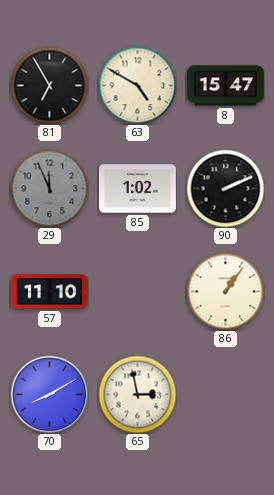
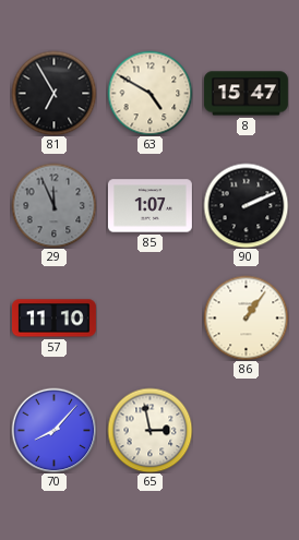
85: 1:02 -> 1:07 (149, 206)
70: 8:10 -> 8:07 (53, 430)
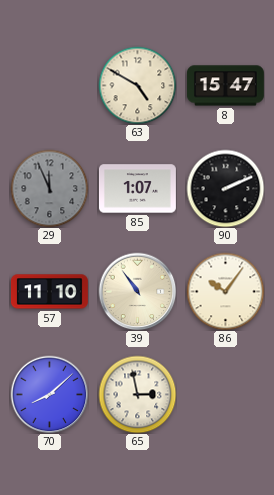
81: 6:55 -> none (53, 93)
39: none -> 10:54 (137, 291)
86: 1:06 -> 10:06 (225, 291)
70: 8:07 -> 8:08 (49, 394)
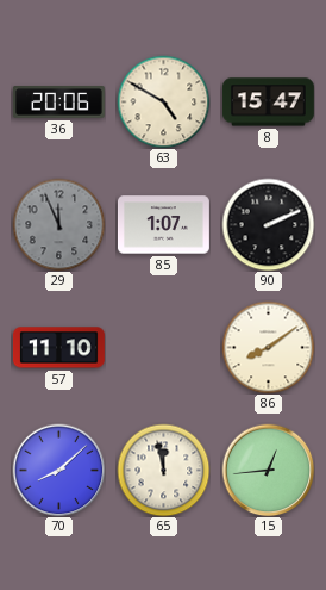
36: none -> 20:06 (58, 103)
39: 10:54 -> none (137, 291)
86: 10:06 -> 8:09 (268, 347)
65: 2:58 -> 11:58 (163, 470)
15: none -> 12:44 (268, 470)
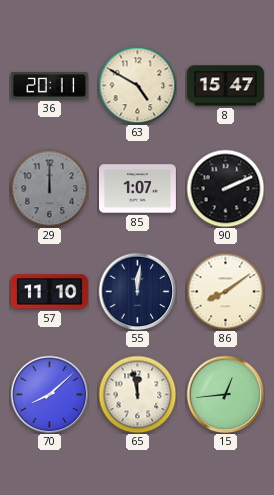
36: 20:06 -> 20:11 (49, 86)
29: 11:56 -> 12:00 (49, 188)
55: none -> 12:01 (137, 291)
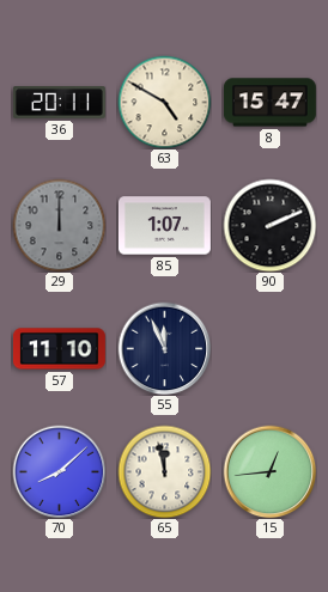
55: 12:01 -> 11:56 (164, 348)
86: 8:09 -> none (225, 291)
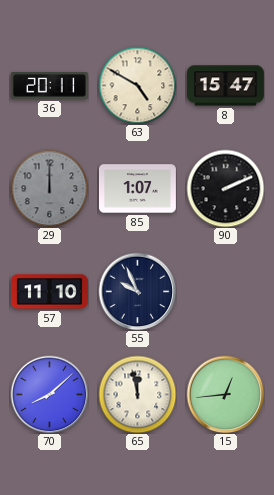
55: 11:56 -> 9:56 (137, 291)
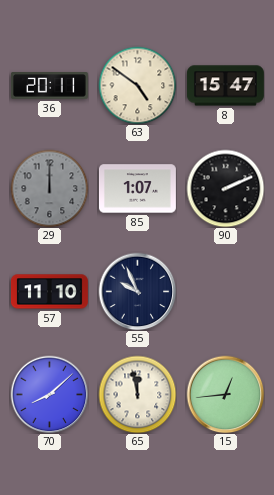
63: 4:50 -> 4:51 (137, 85)
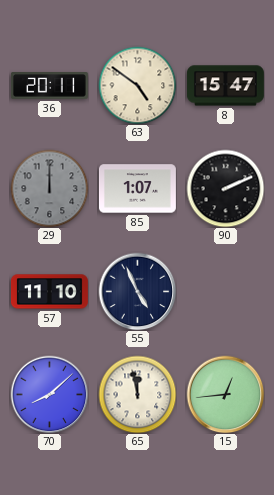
55: 9:56 -> 4:56 (137, 291)
